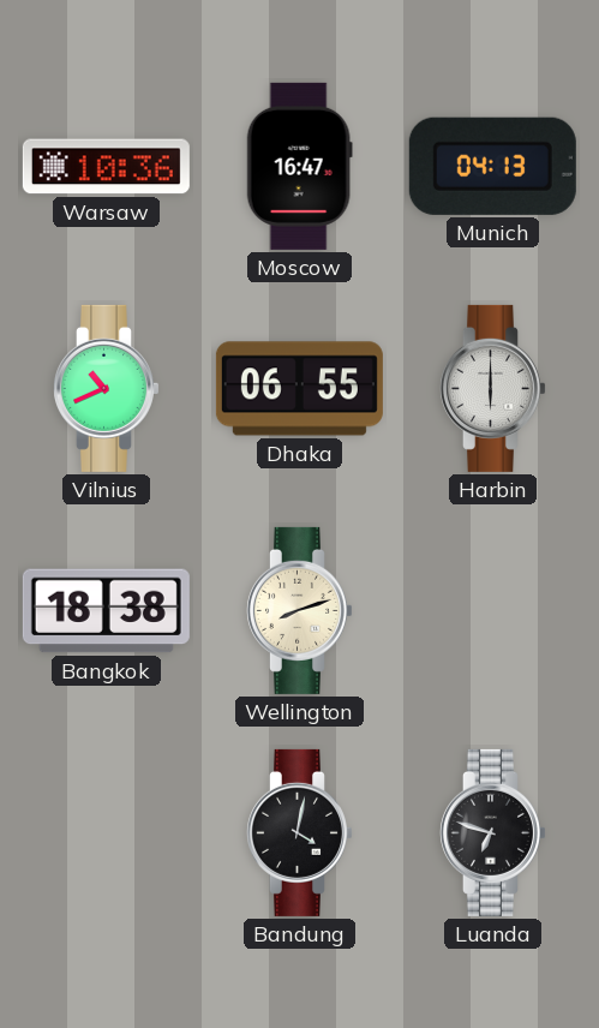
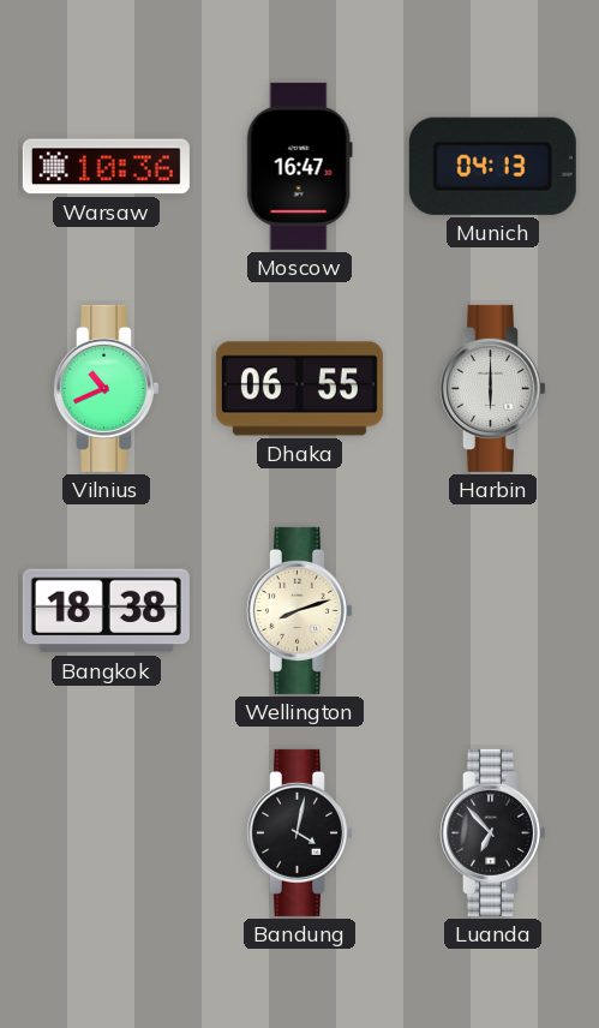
Luanda: 6:48 -> 6:53 (492, 832)
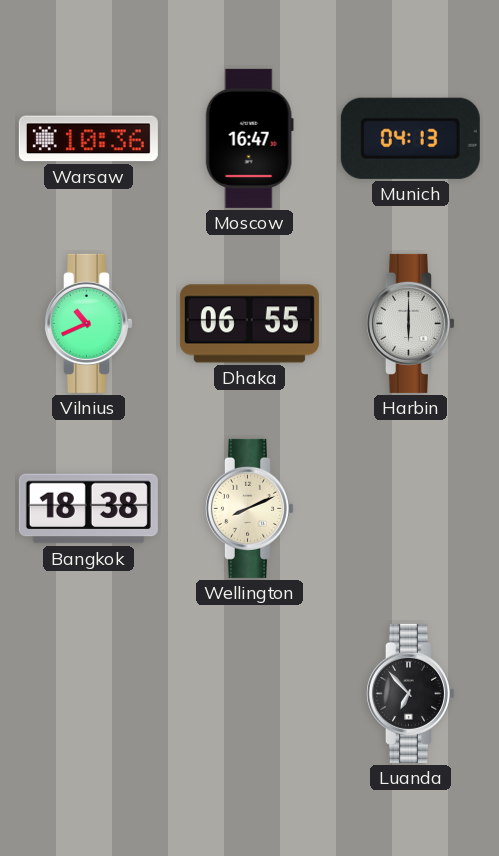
Wellington: 8:12 -> 8:11 (249, 508)
Bandung: 4:02 -> none (299, 832)
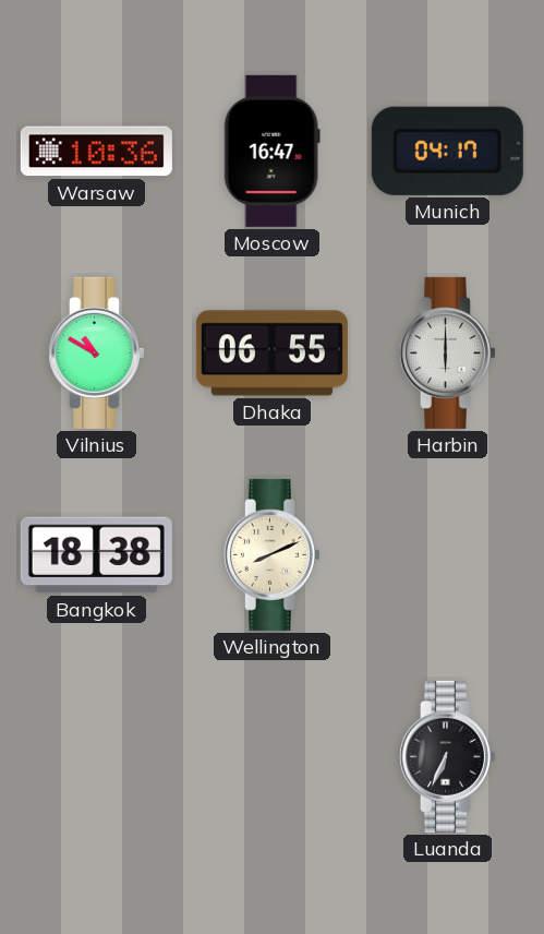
Munich: 04:13 -> 04:17 (447, 151)
Vilnius: 10:41 -> 10:50 (96, 352)
Luanda: 6:53 -> 6:34 (447, 756)
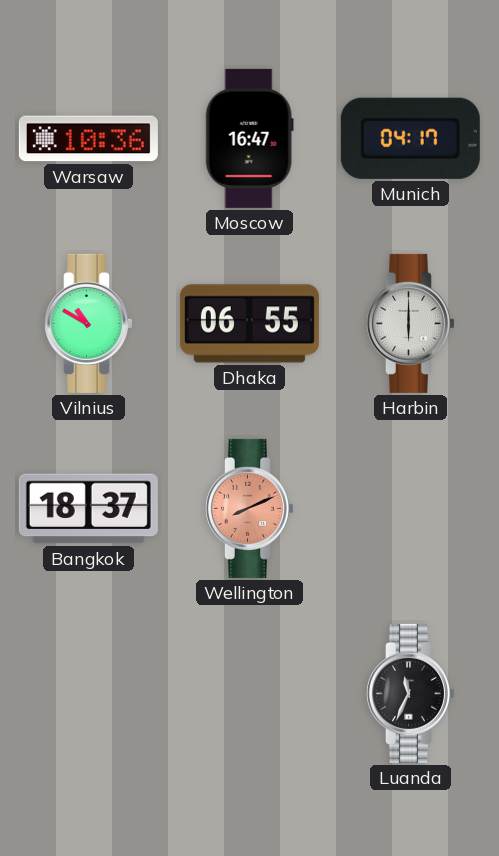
Bangkok: 18:38 -> 18:37 (88, 509)
Wellington dial: cream -> salmon (249, 508)
Luanda: 6:34 -> 11:34 (410, 693)
